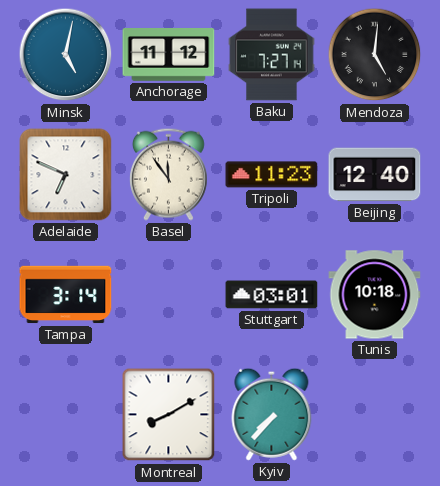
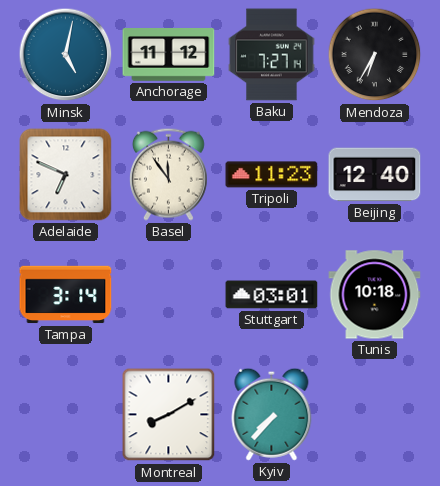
Mendoza: 5:01 -> 6:35 (375, 55)
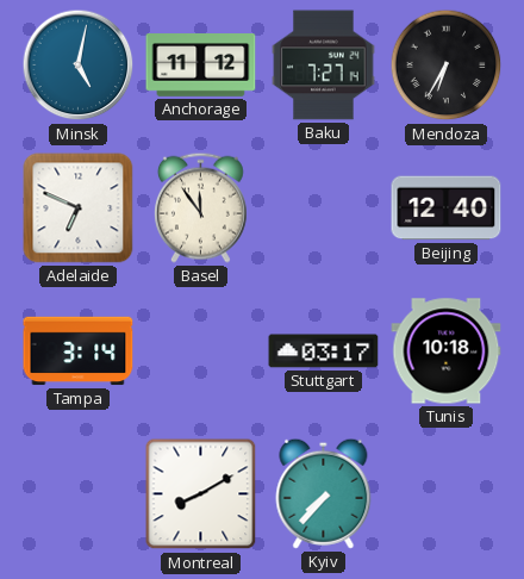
Tripoli: 11:23 -> none (272, 175)
Stuttgart: 03:01 -> 03:17 (324, 351)
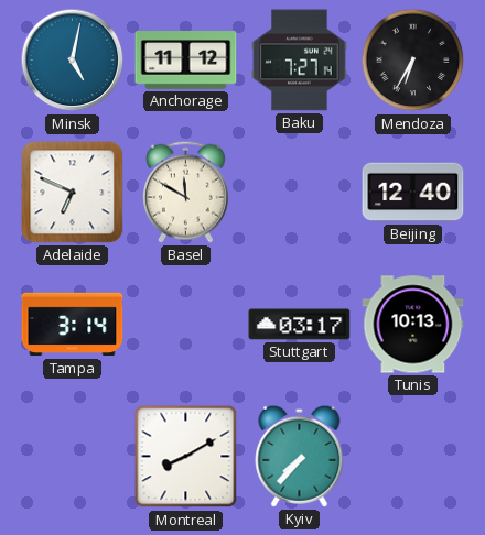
Basel: 11:54 -> 11:50 (185, 192)
Tunis: 10:18 -> 10:13 (413, 325)
